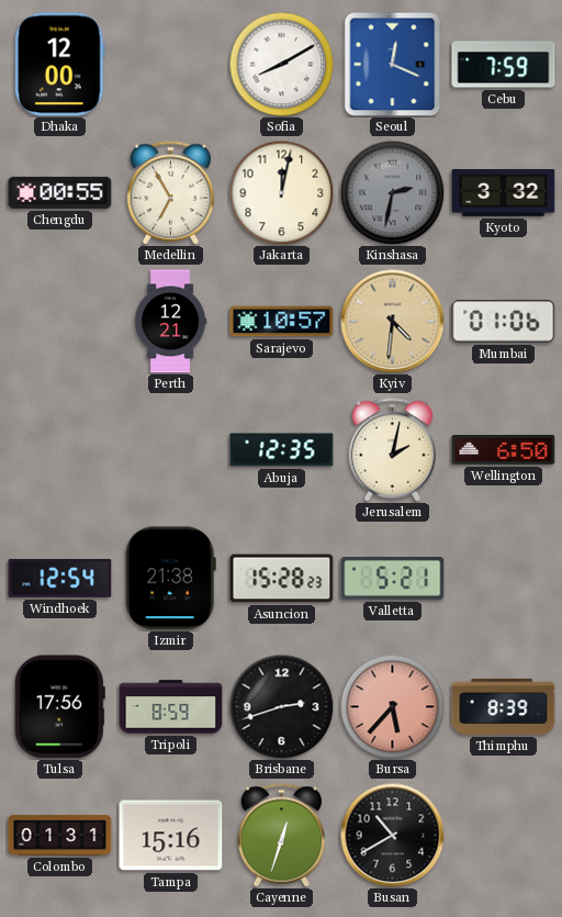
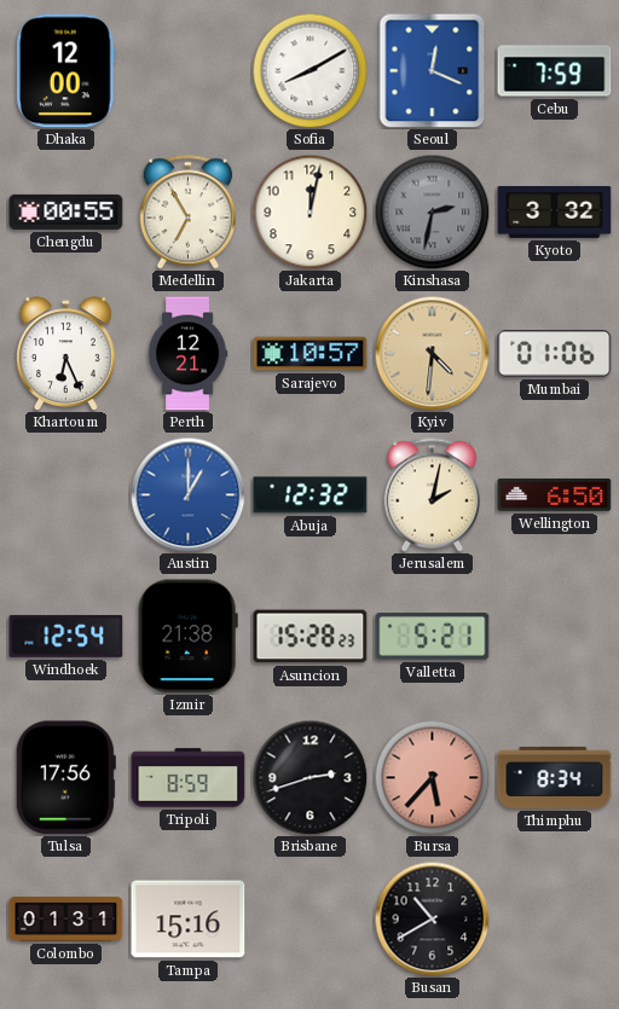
Khartoum: none -> 6:26 (65, 354)
Austin: none -> 1:00 (187, 494)
Abuja: 12:35 -> 12:32 (311, 495)
Thimphu: 8:39 -> 8:34 (555, 777)
Cayenne: 12:33 -> none (281, 836)
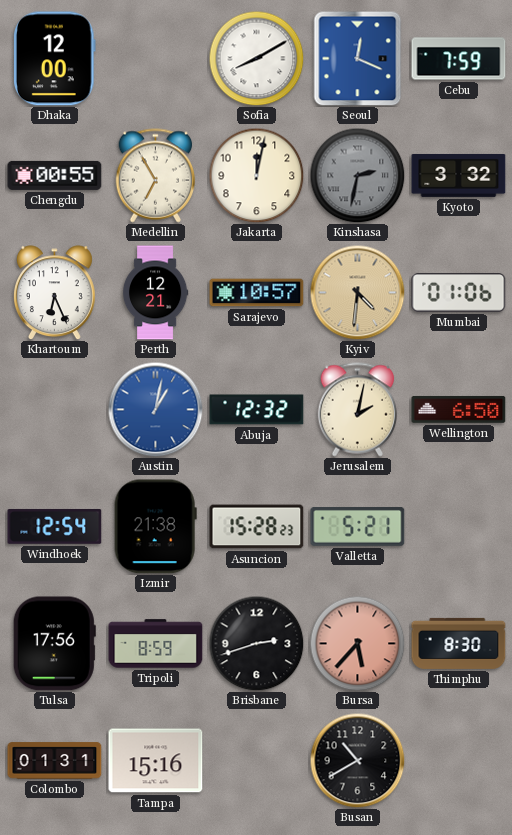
Austin: 1:00 -> 1:02 (155, 409)
Thimphu: 8:34 -> 8:30 (459, 643)
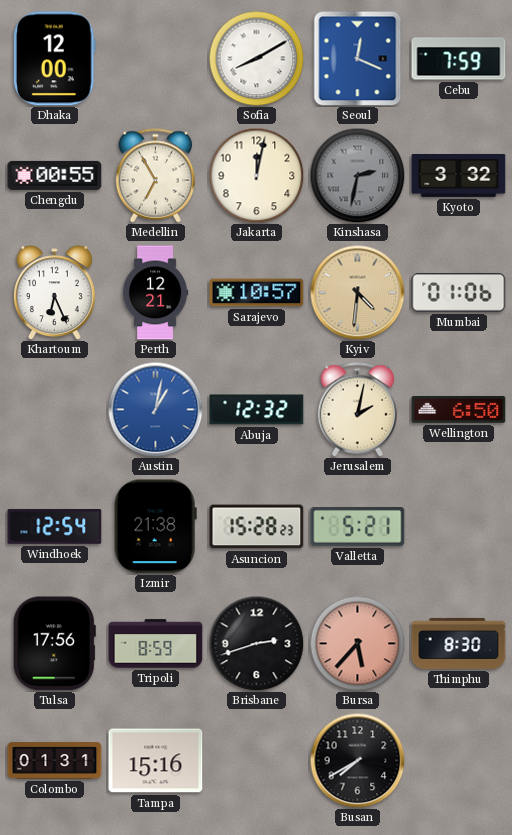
Busan: 10:40 -> 7:40 (357, 760)
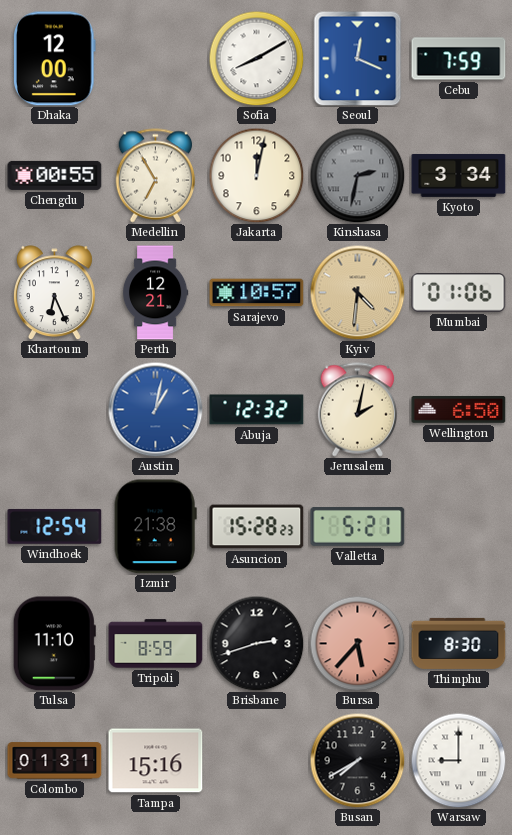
Kyoto: 3:32 -> 3:34 (459, 175)
Tulsa: 17:56 -> 11:10 (54, 644)
Warsaw: none -> 9:00 (458, 760)
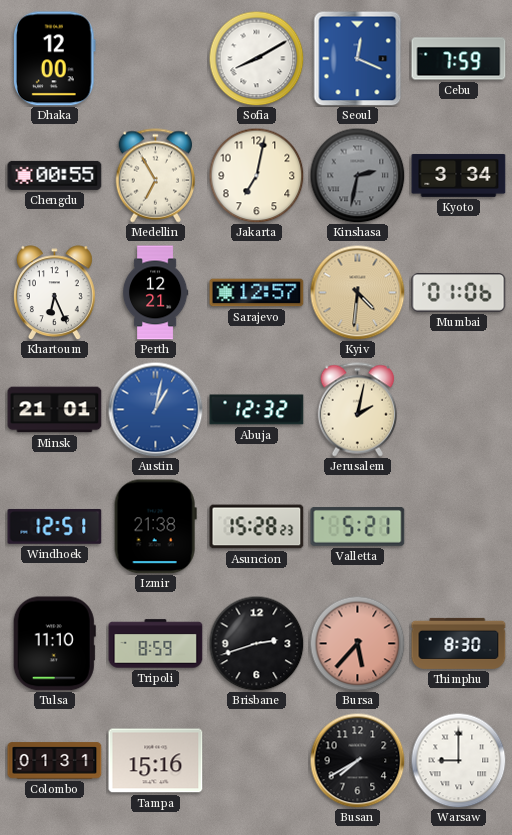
Jakarta: 12:02 -> 7:02 (256, 175)
Sarajevo: 10:57 -> 12:57 (257, 293)
Minsk: none -> 21:01 (55, 410)
Wellington: 6:50 -> none (459, 410)
Windhoek: 12:54 -> 12:51 (55, 527)
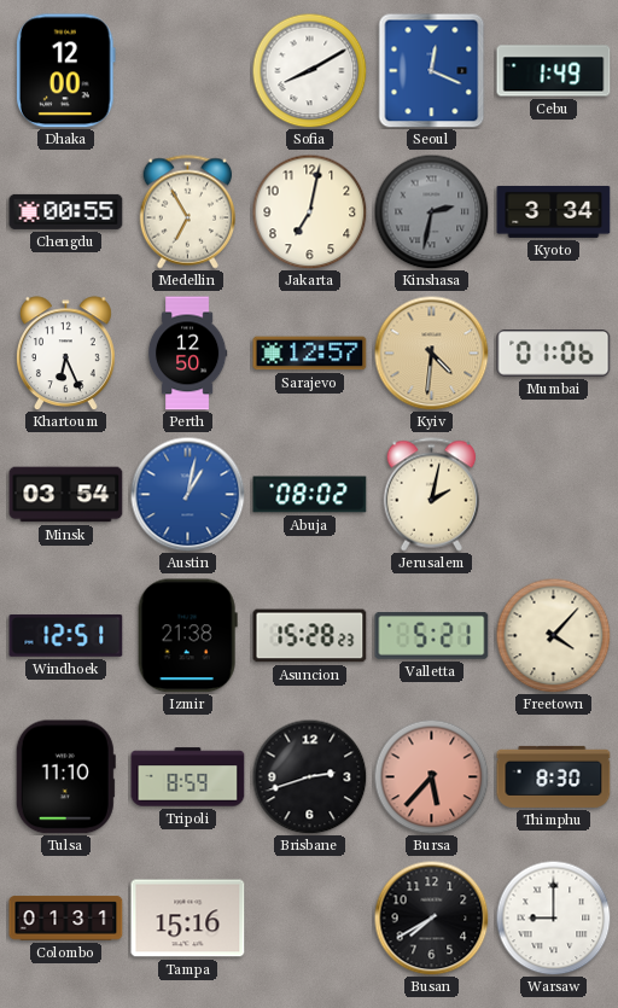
Cebu: 7:59 -> 1:49 (554, 71)
Perth: 12:21 -> 12:50 (187, 354)
Minsk: 21:01 -> 03:54 (66, 495)
Abuja: 12:32 -> 08:02 (310, 495)
Freetown: none -> 4:07 (553, 635)
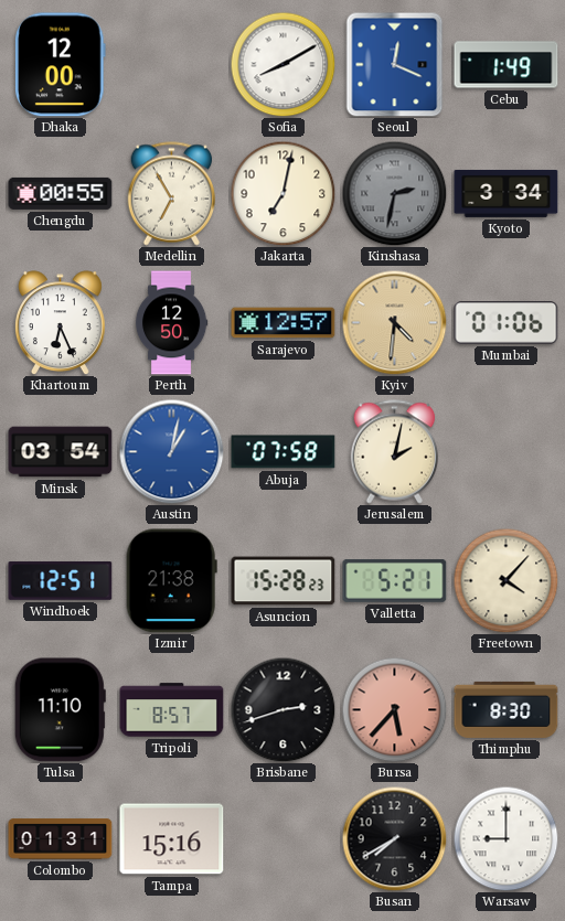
Abuja: 08:02 -> 07:58 (284, 452)
Tripoli: 8:59 -> 8:57 (172, 710)
